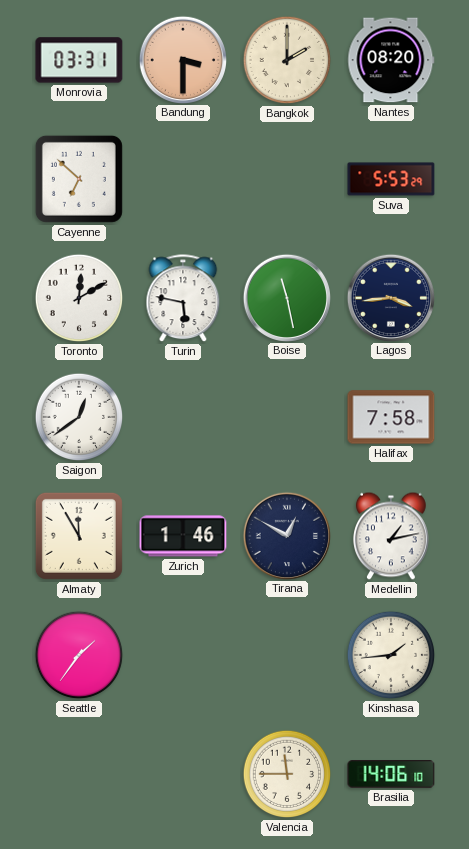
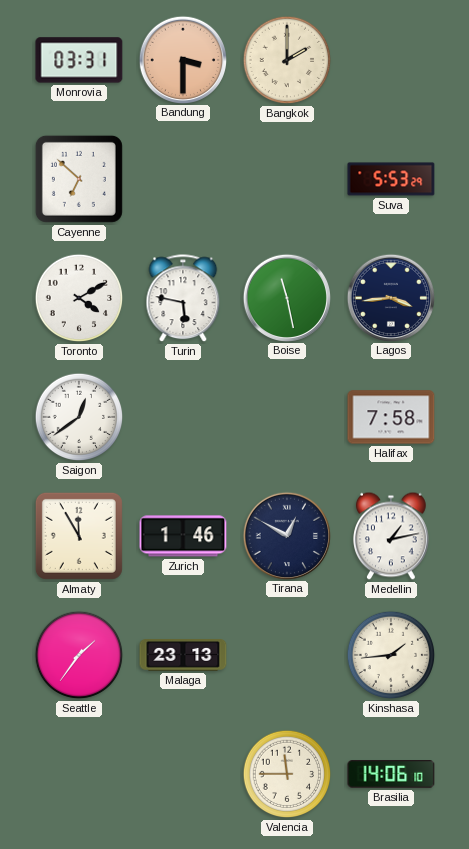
Nantes: 08:20 -> none (391, 60)
Toronto: 12:10 -> 4:10 (79, 298)
Malaga: none -> 23:13 (183, 655)
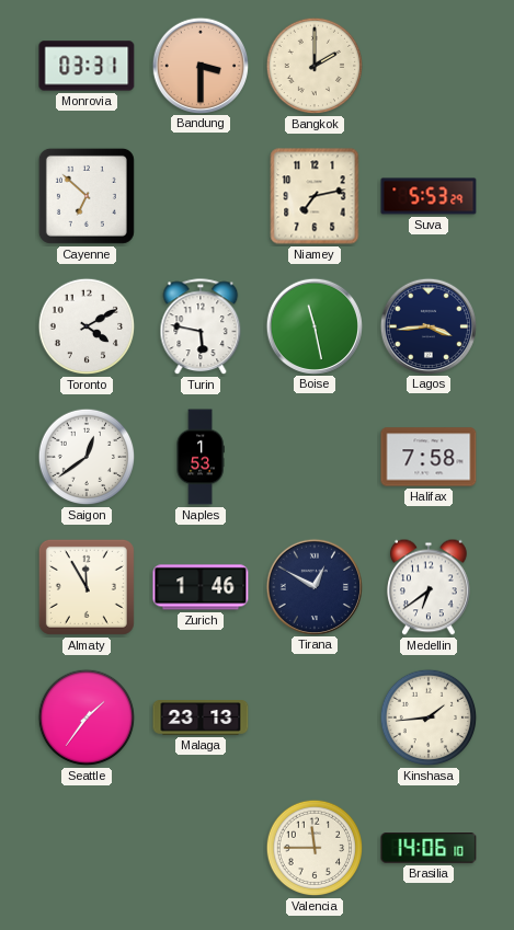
Niamey: none -> 7:13 (315, 196)
Naples: none -> 1:53 (201, 457)
Medellin: 1:13 -> 6:39 (430, 587)
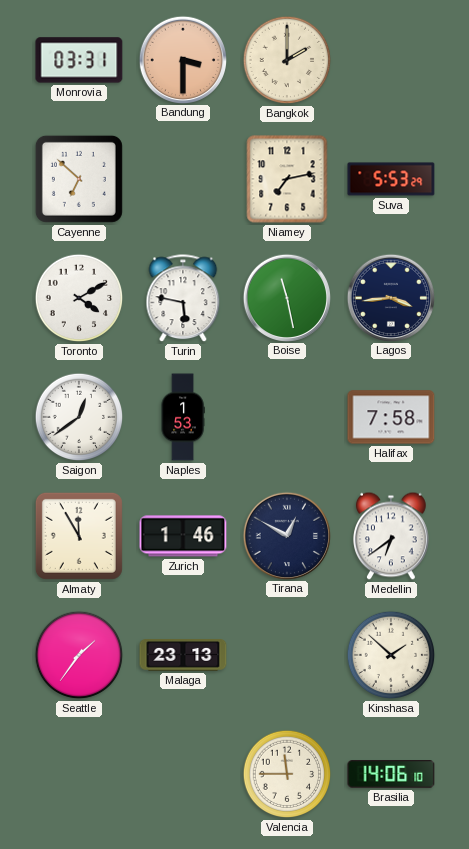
Kinshasa: 1:44 -> 1:52 (391, 655)
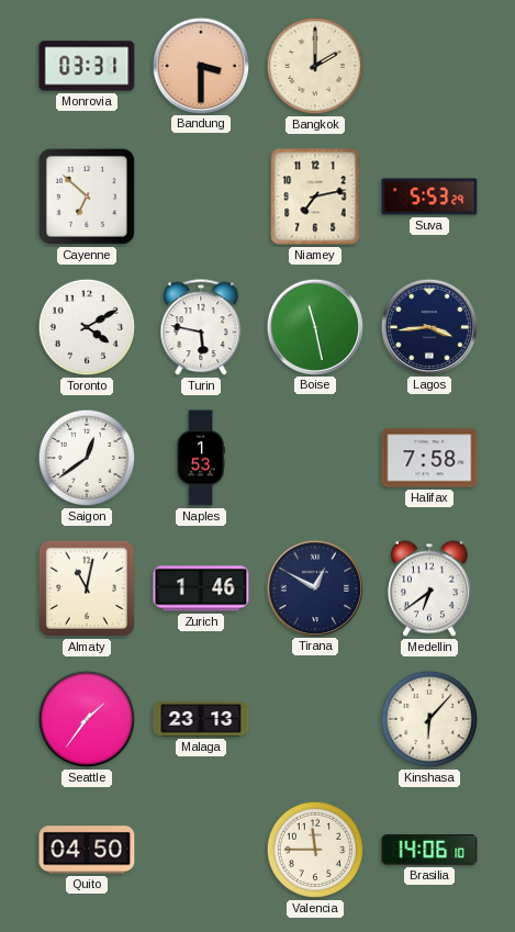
Almaty: 11:55 -> 11:02 (87, 588)
Kinshasa: 1:52 -> 6:07 (429, 719)
Quito: none -> 04:50 (87, 850)
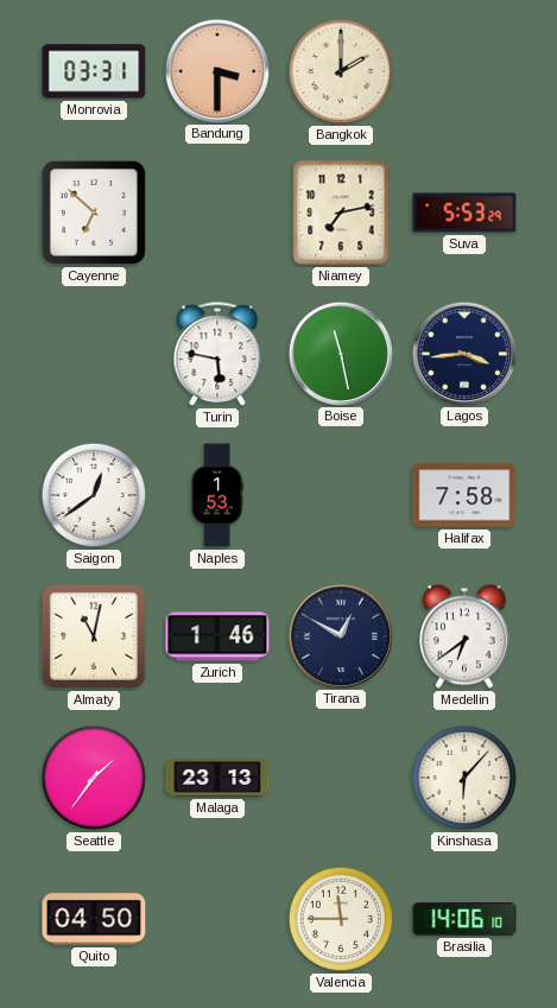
Toronto: 4:10 -> none (87, 327)
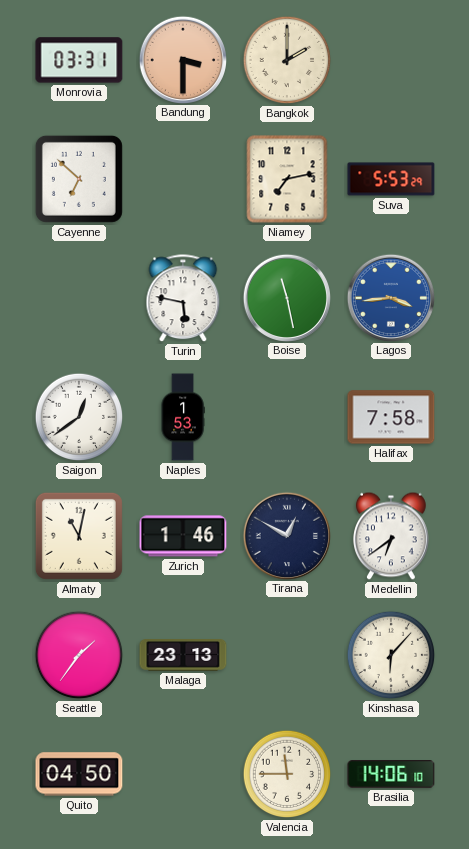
Lagos dial: navy -> blue (390, 297)
